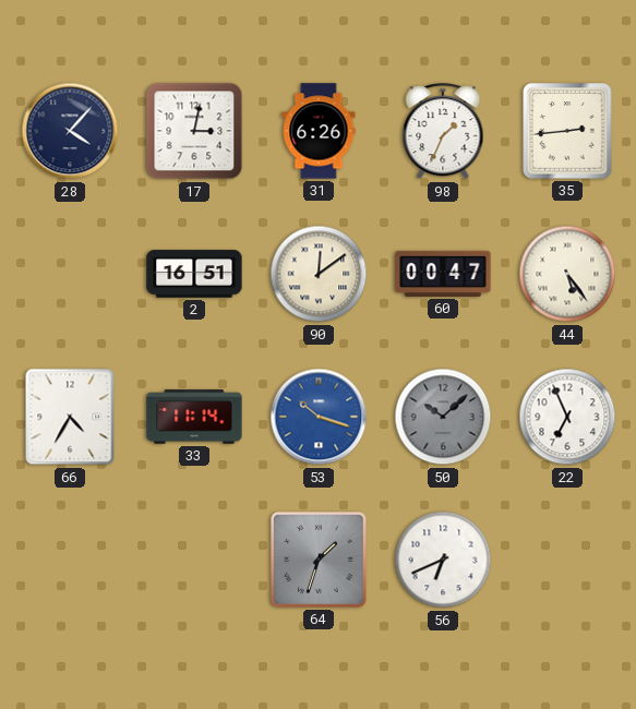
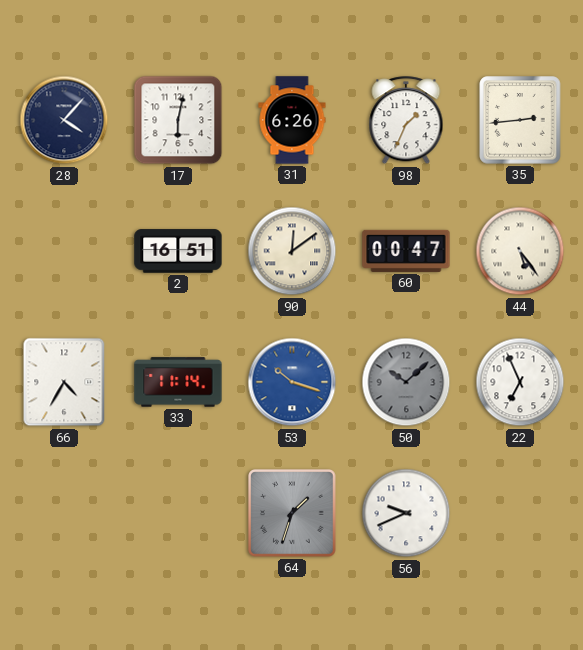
17: 3:02 -> 6:02 (178, 120)
56: 6:41 -> 9:41 (406, 513)
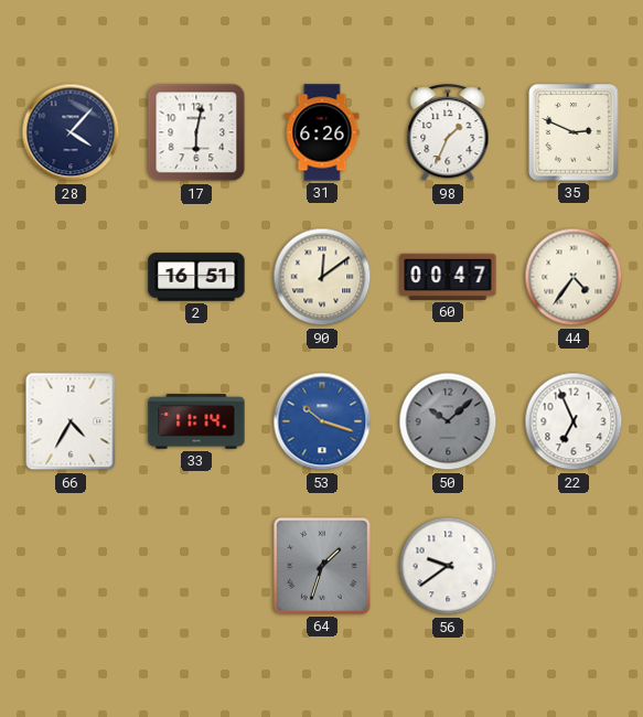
35: 2:44 -> 2:49 (574, 132)
44: 5:24 -> 4:36 (574, 277)
56: 9:41 -> 9:39 (448, 566)
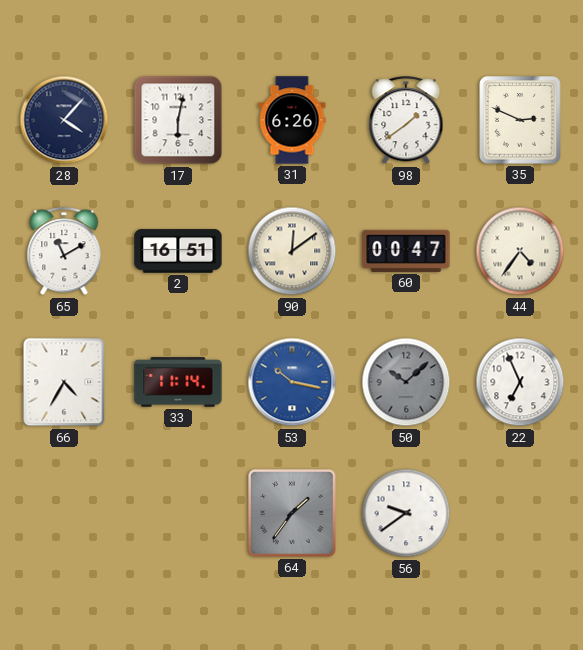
98: 1:34 -> 1:39 (406, 121)
65: none -> 11:10 (64, 252)
53: 10:18 -> 10:17 (292, 382)
64: 1:33 -> 1:36 (293, 514)
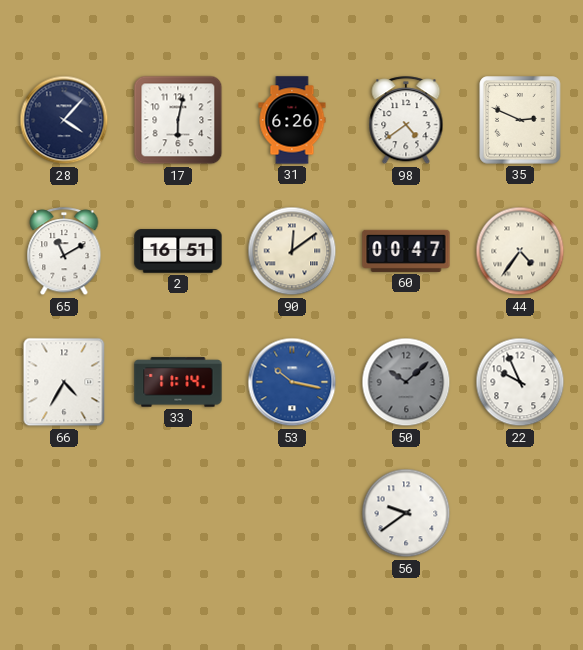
98: 1:39 -> 4:39 (406, 121)
22: 6:56 -> 9:56 (520, 382)
64: 1:36 -> none (293, 514)
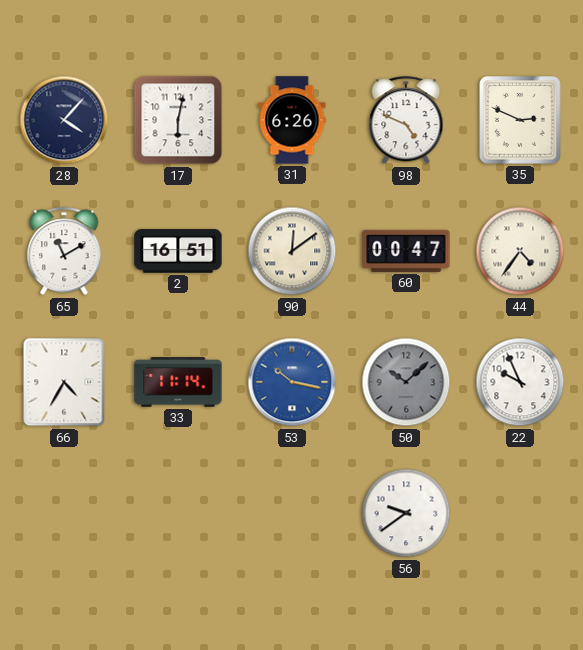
98: 4:39 -> 4:49 (406, 121)
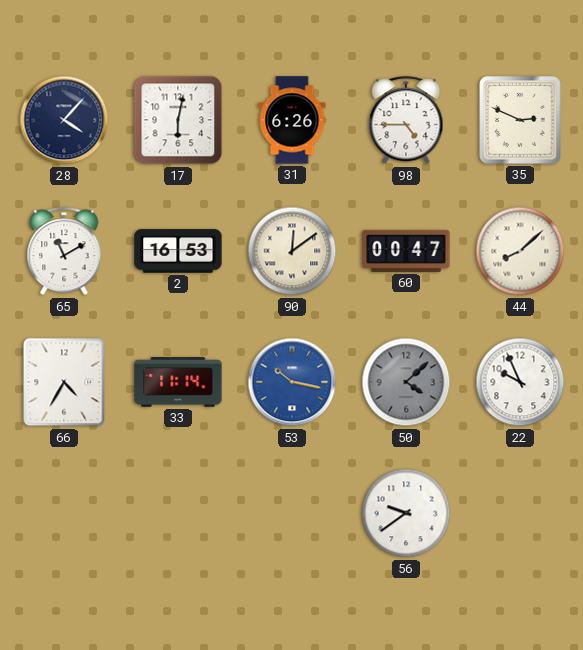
98: 4:49 -> 4:45 (406, 121)
2: 16:51 -> 16:53 (178, 251)
44: 4:36 -> 8:08 (520, 251)
50: 10:08 -> 4:08 (406, 382)
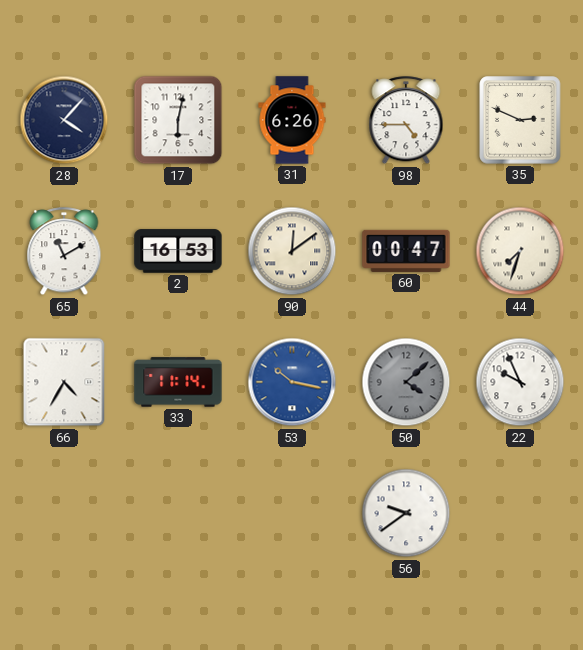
44: 8:08 -> 7:33 (520, 251)
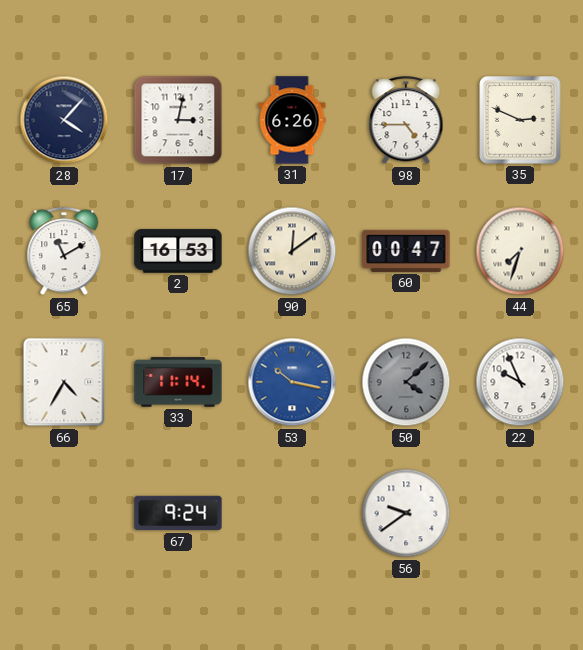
17: 6:02 -> 3:02 (178, 120)
67: none -> 9:24 (178, 513)
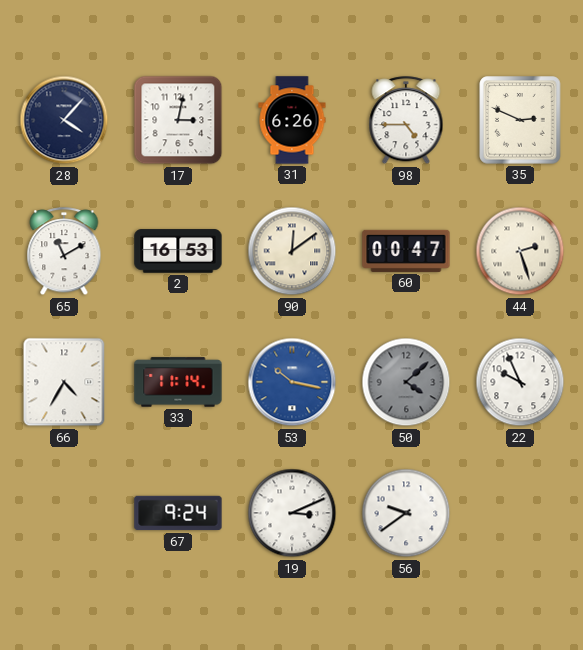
44: 7:33 -> 2:27 (520, 251)
19: none -> 3:11 (292, 513)
